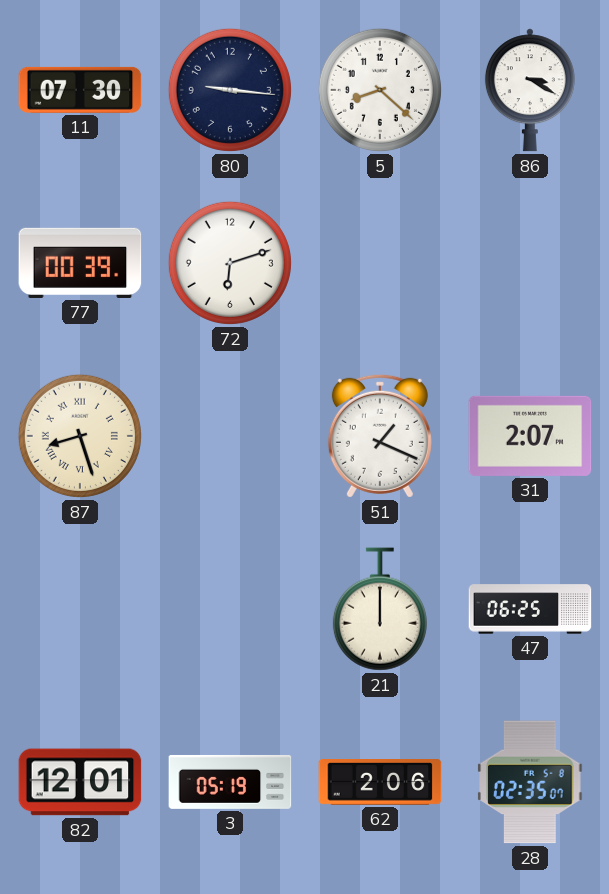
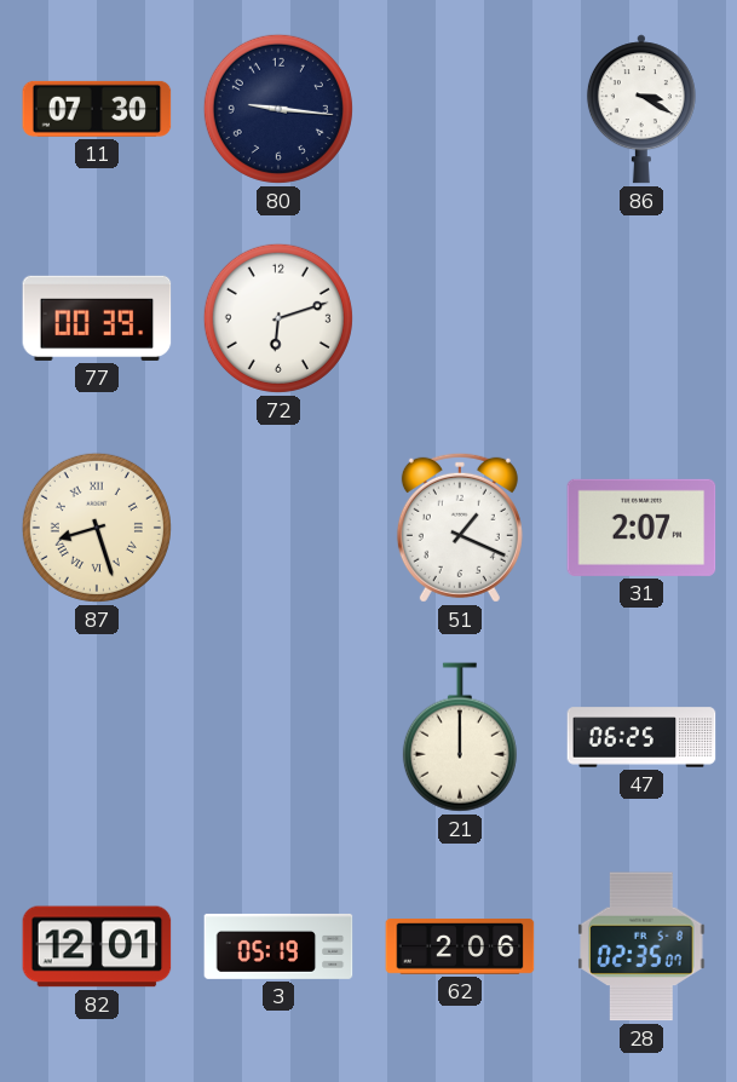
5: 8:22 -> none (380, 90)
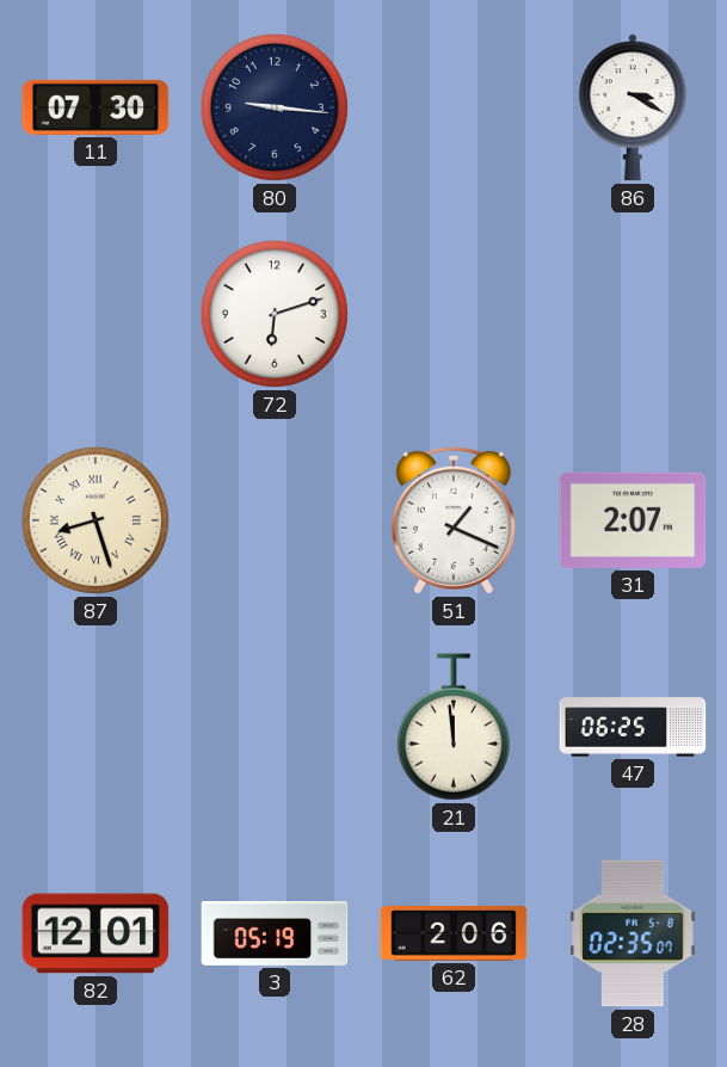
77: 00:39 -> none (97, 318)
21: 12:00 -> 11:59 (454, 727)
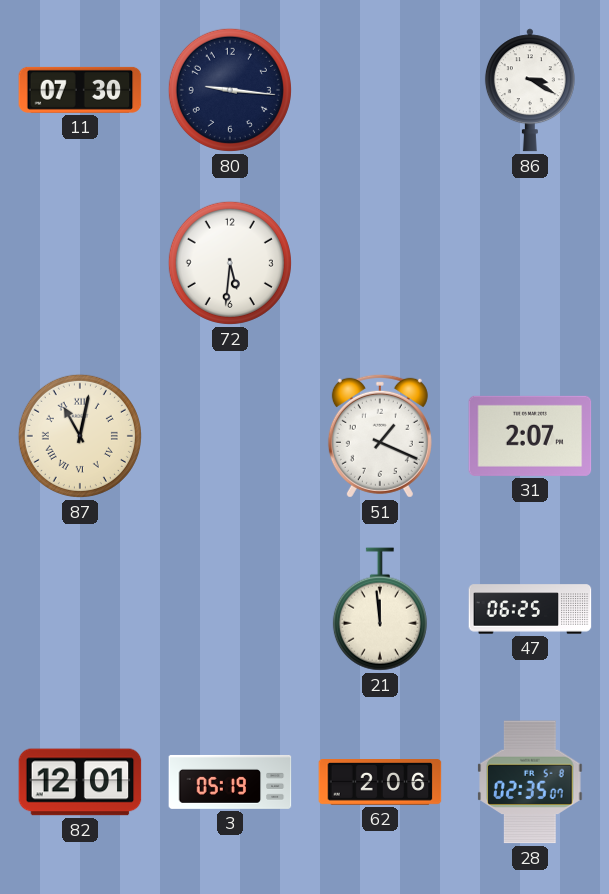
72: 6:12 -> 5:31 (230, 263)
87: 8:27 -> 11:02 (80, 436)
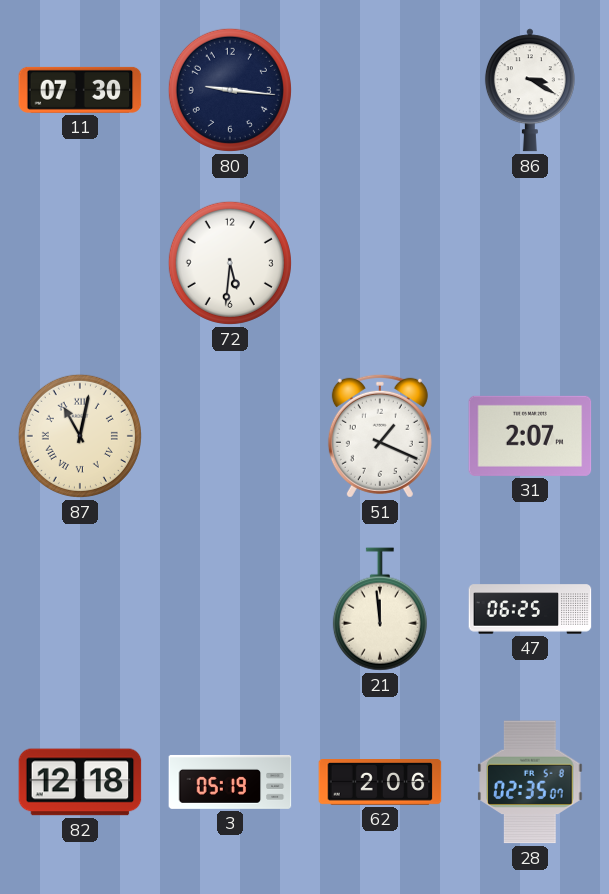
82: 12:01 -> 12:18 (80, 782)
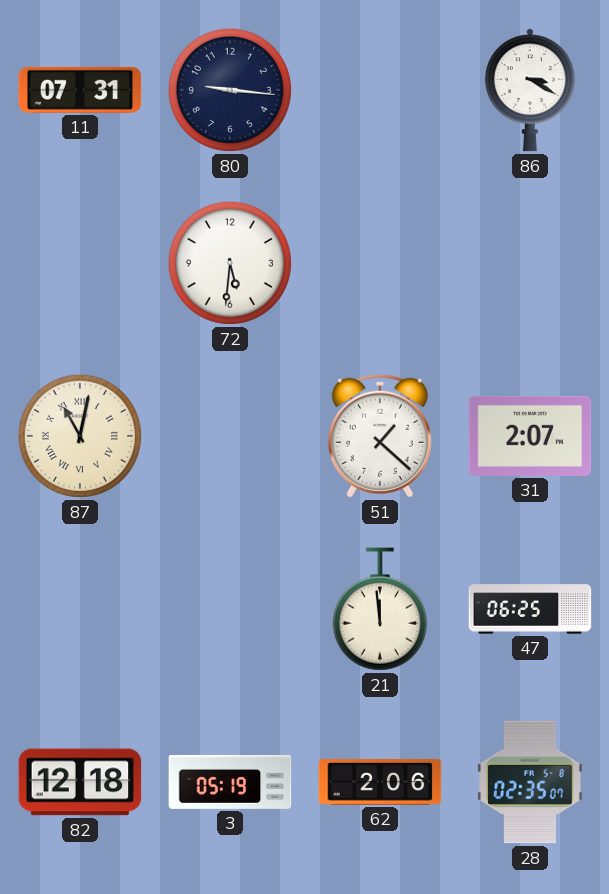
11: 07:30 -> 07:31 (80, 90)
51: 1:19 -> 1:22 (380, 436)
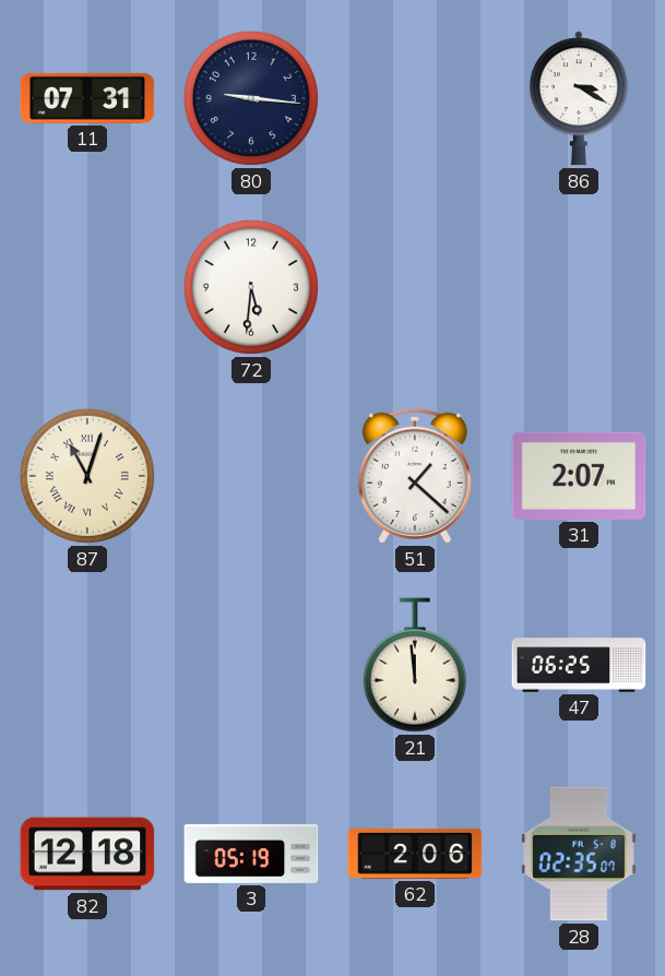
87: 11:02 -> 11:03 (87, 476)
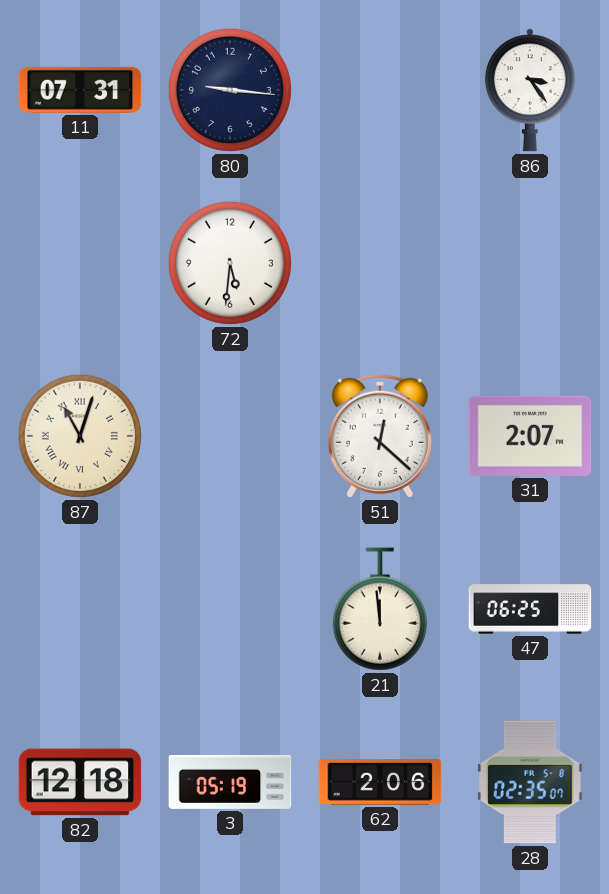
86: 3:20 -> 3:24 (530, 90)
51: 1:22 -> 12:22 (380, 436)
